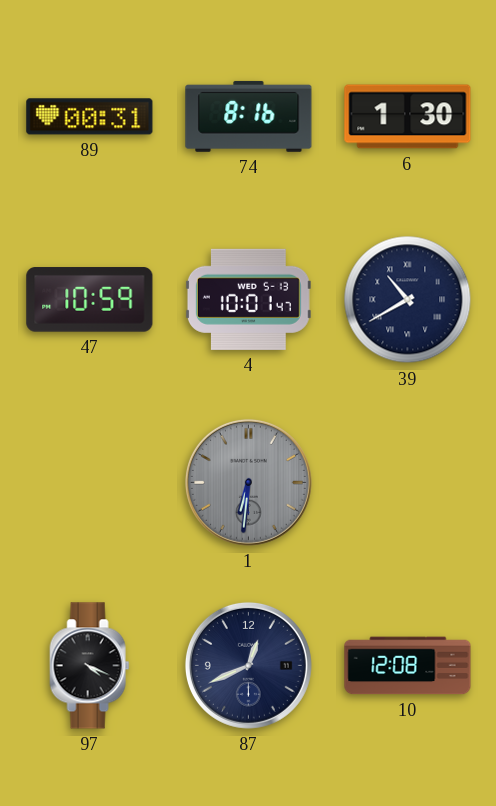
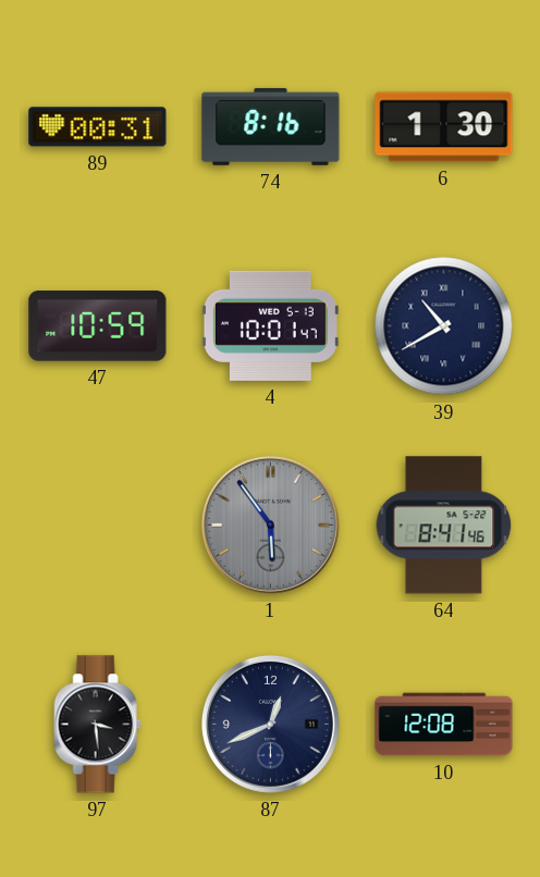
1: 6:31 -> 5:54 (270, 524)
64: none -> 8:41 (444, 526)
97: 4:19 -> 3:29 (98, 725)
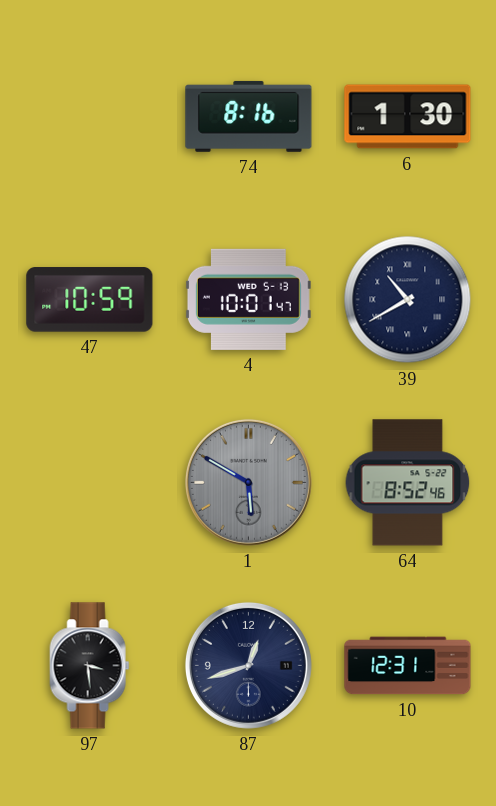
89: 00:31 -> none (98, 127)
1: 5:54 -> 5:50 (248, 482)
64: 8:41 -> 8:52 (408, 483)
87: 12:41 -> 12:42 (248, 665)
10: 12:08 -> 12:31 (408, 666)
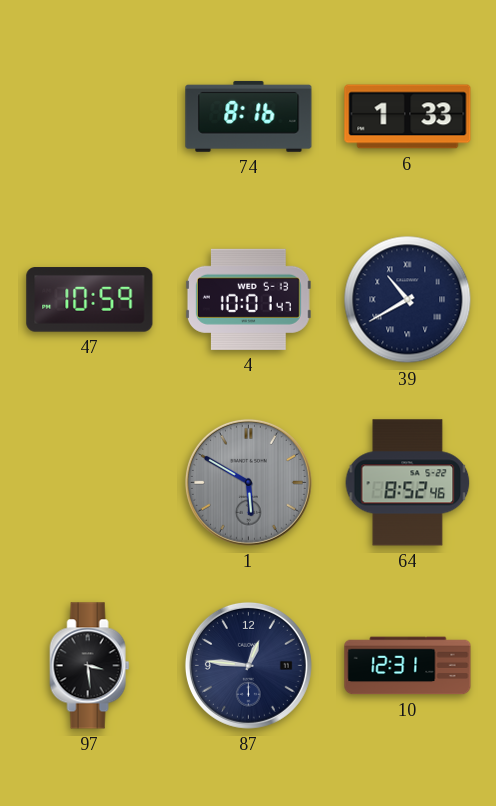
6: 1:30 -> 1:33 (408, 117)
87: 12:42 -> 12:46 (248, 665)
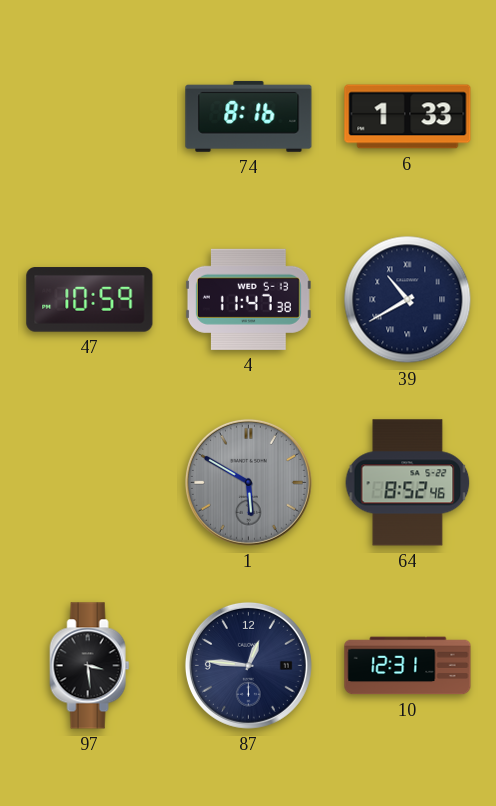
4: 10:01 -> 11:47 (248, 299)
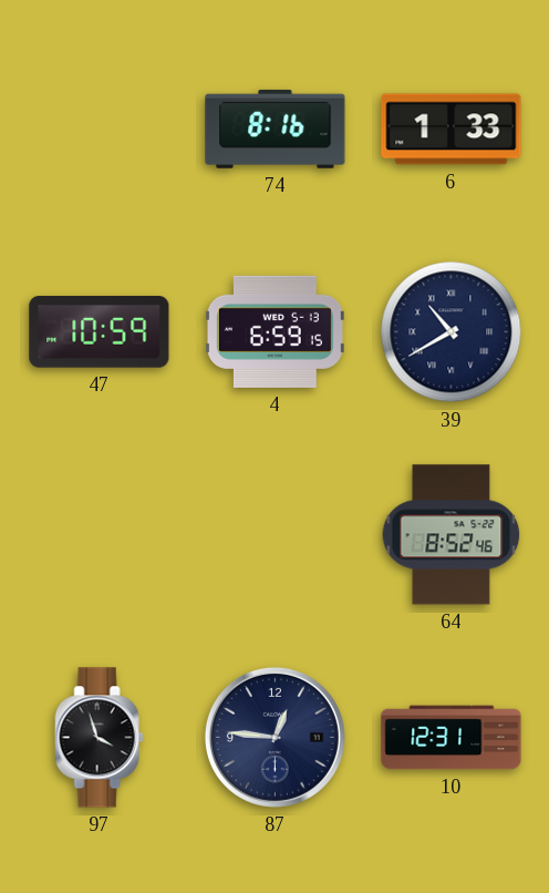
4: 11:47 -> 6:59 (274, 331)
1: 5:50 -> none (248, 482)
97: 3:29 -> 3:57 (100, 738)
